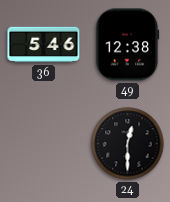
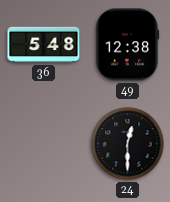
36: 5:46 -> 5:48 (44, 45)
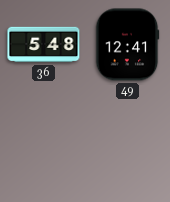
49: 12:38 -> 12:41 (127, 45)
24: 12:30 -> none (128, 144)
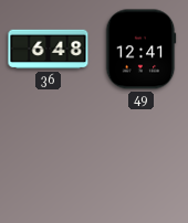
36: 5:48 -> 6:48 (49, 50)
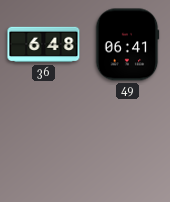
49: 12:41 -> 06:41 (127, 45)
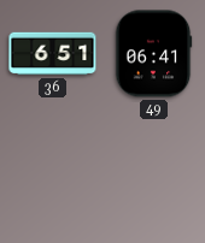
36: 6:48 -> 6:51 (53, 54)
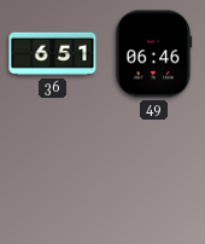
49: 06:41 -> 06:46 (153, 54)
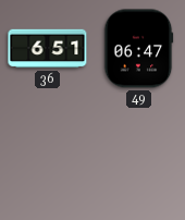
49: 06:46 -> 06:47 (138, 49)
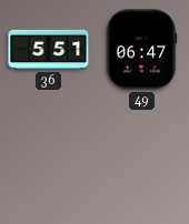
36: 6:51 -> 5:51 (49, 50)
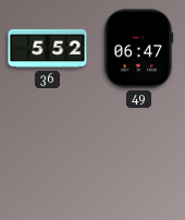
36: 5:51 -> 5:52 (48, 49)
